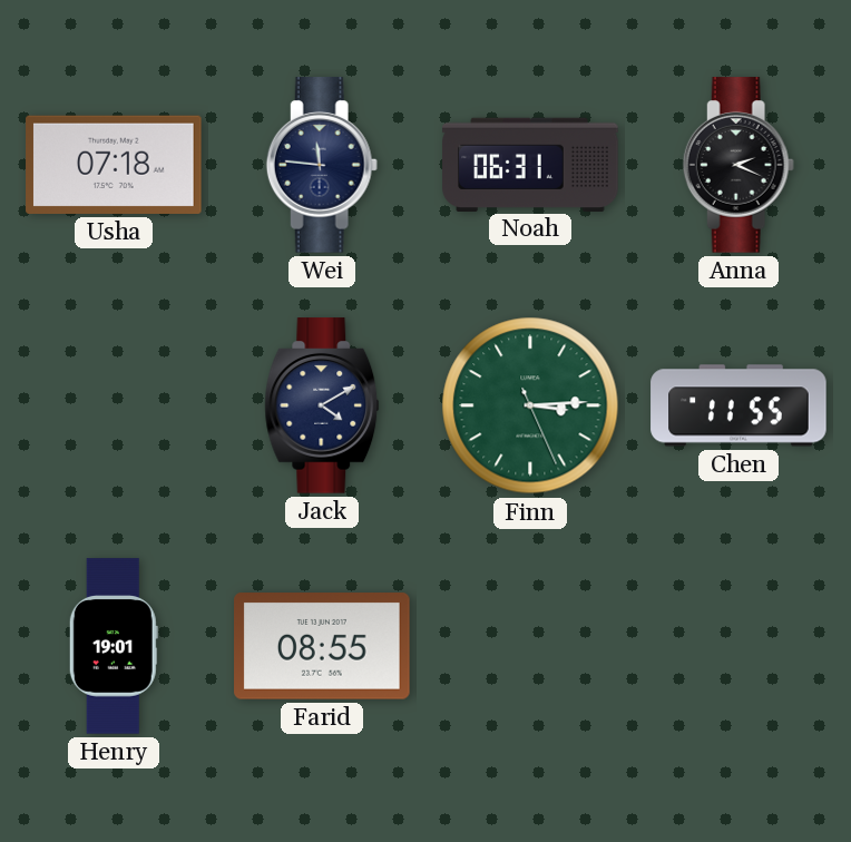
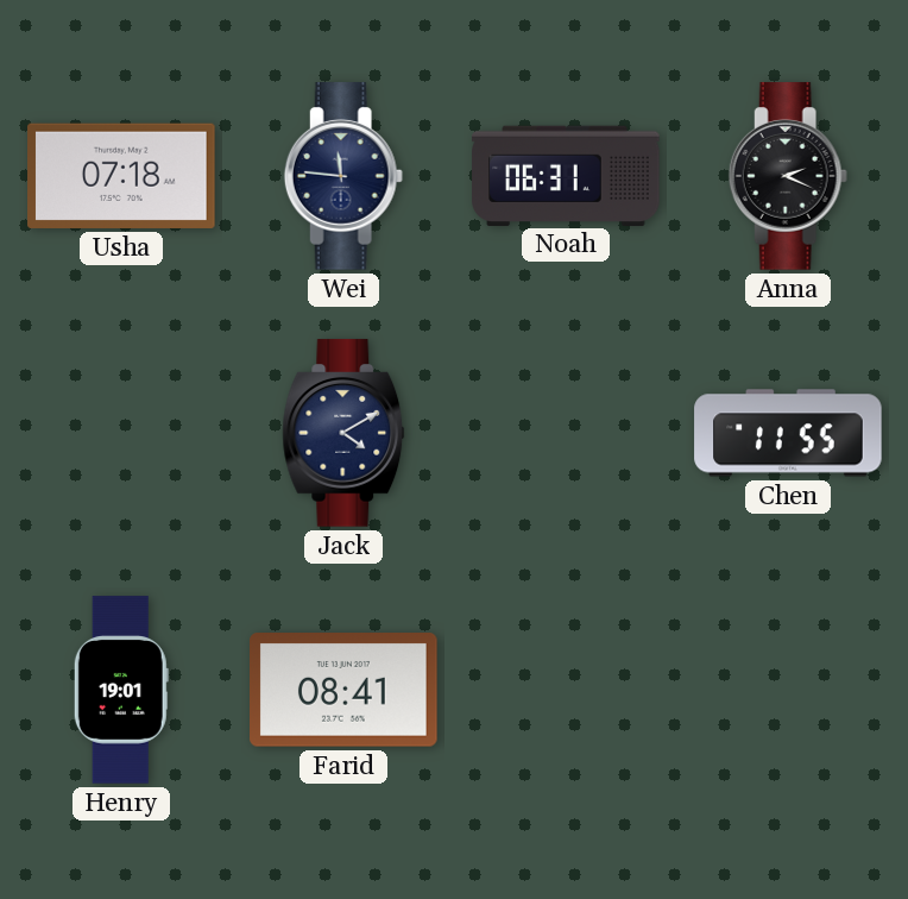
Finn: 3:14 -> none (530, 405)
Farid: 08:55 -> 08:41 (343, 690)
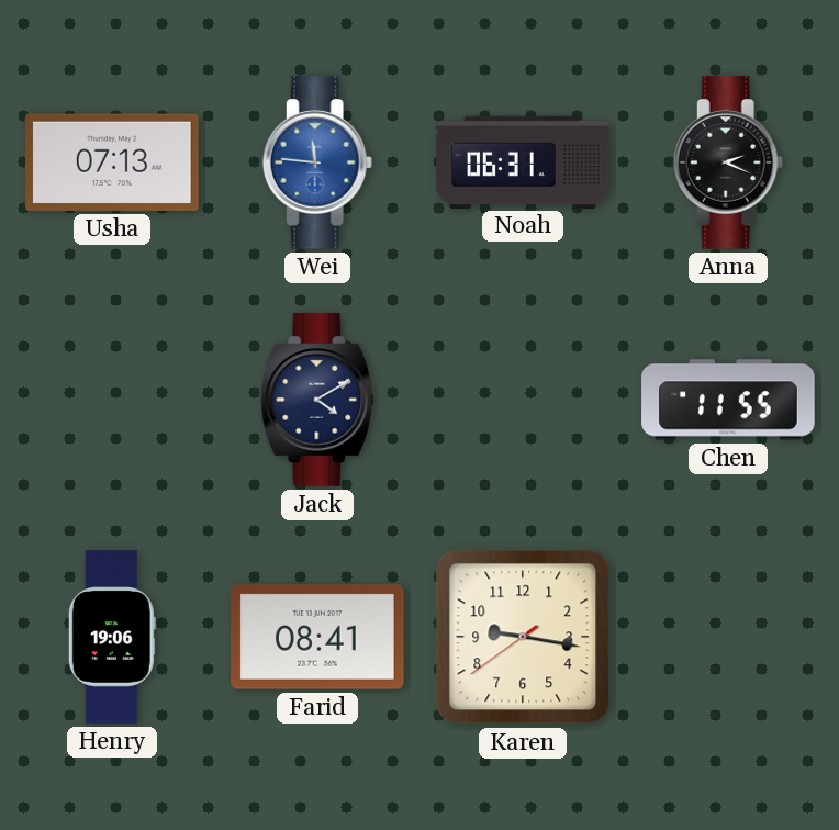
Usha: 07:18 -> 07:13 (112, 162)
Wei dial: navy -> blue (317, 162)
Henry: 19:01 -> 19:06 (112, 637)
Karen: none -> 9:16 (523, 637)
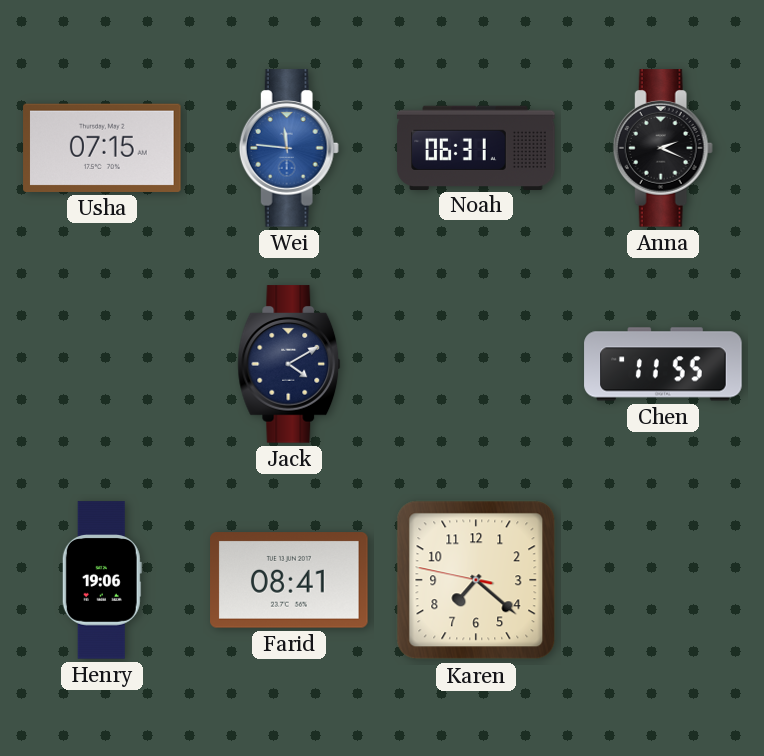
Usha: 07:13 -> 07:15 (102, 148)
Karen: 9:16 -> 7:21 (476, 580)
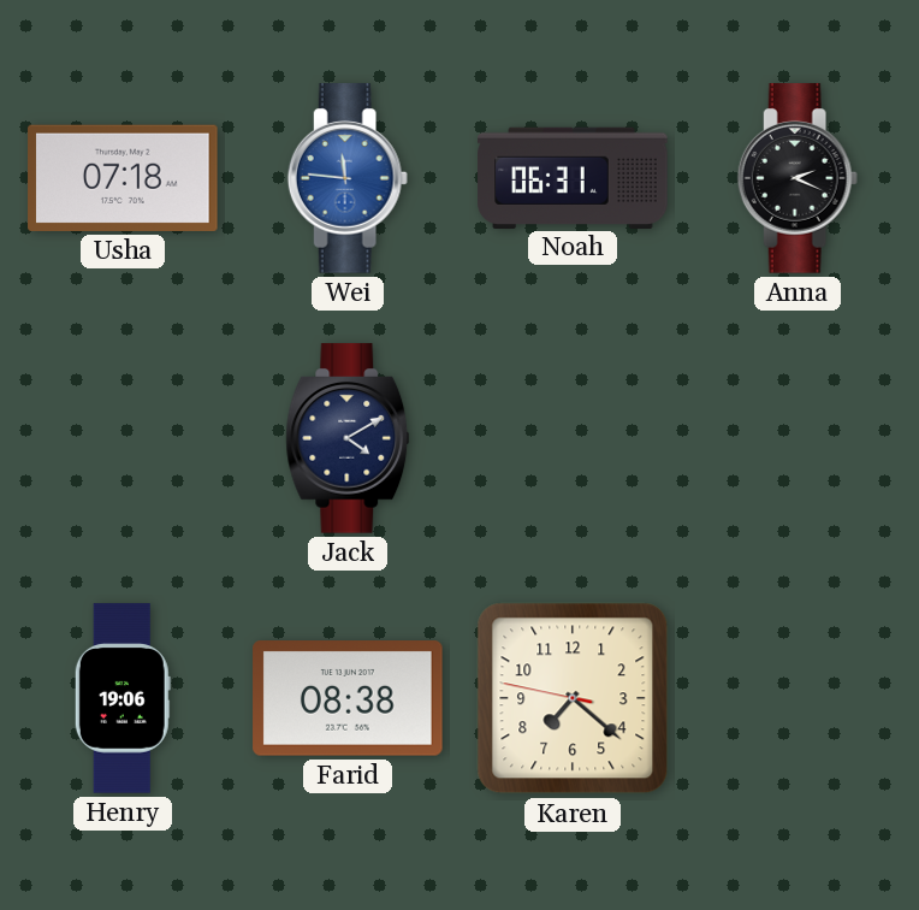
Usha: 07:15 -> 07:18 (123, 178)
Chen: 11:55 -> none (663, 364)
Farid: 08:41 -> 08:38 (348, 698)
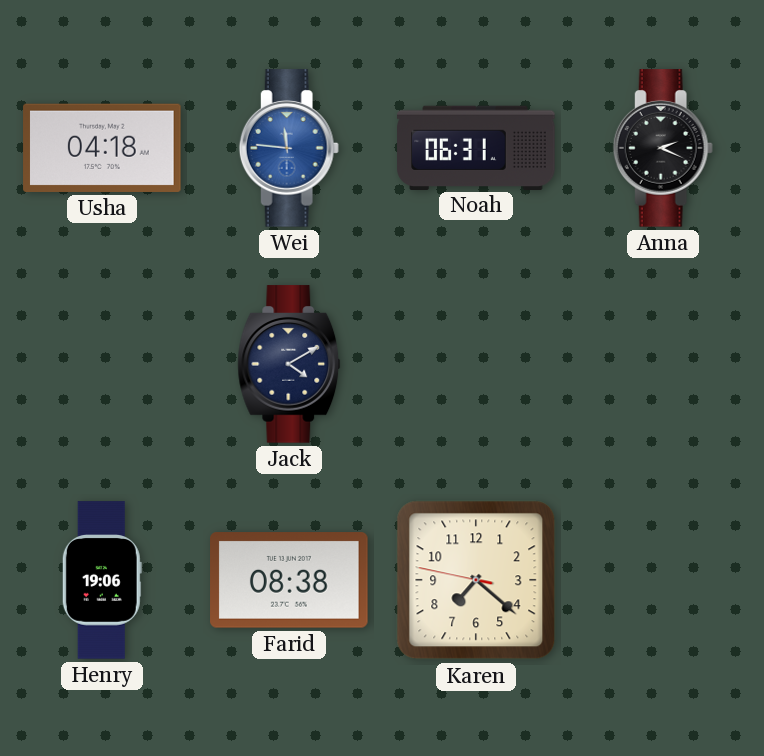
Usha: 07:18 -> 04:18 (102, 148)
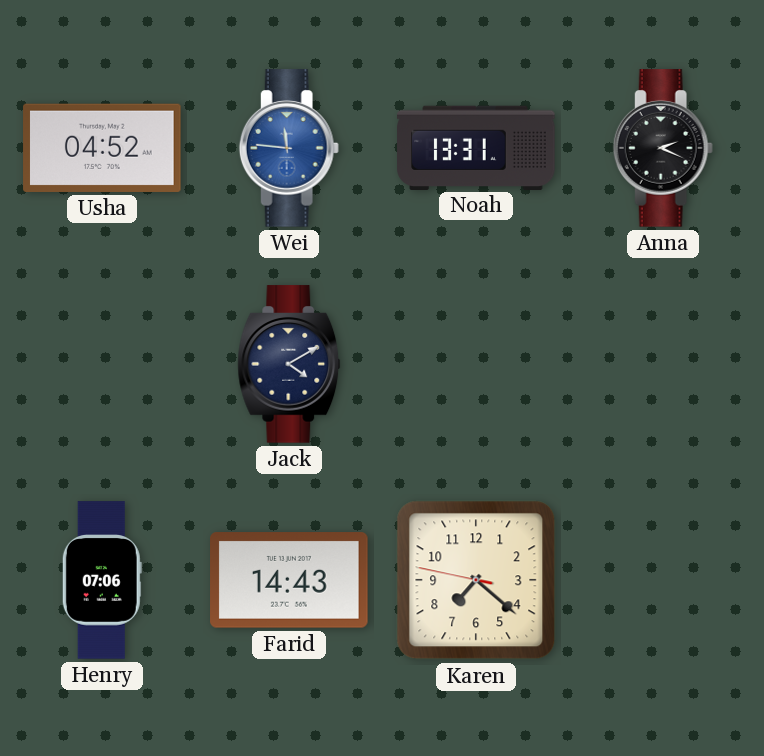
Usha: 04:18 -> 04:52 (102, 148)
Noah: 06:31 -> 13:31 (476, 147)
Henry: 19:06 -> 07:06 (102, 580)
Farid: 08:38 -> 14:43 (289, 580)
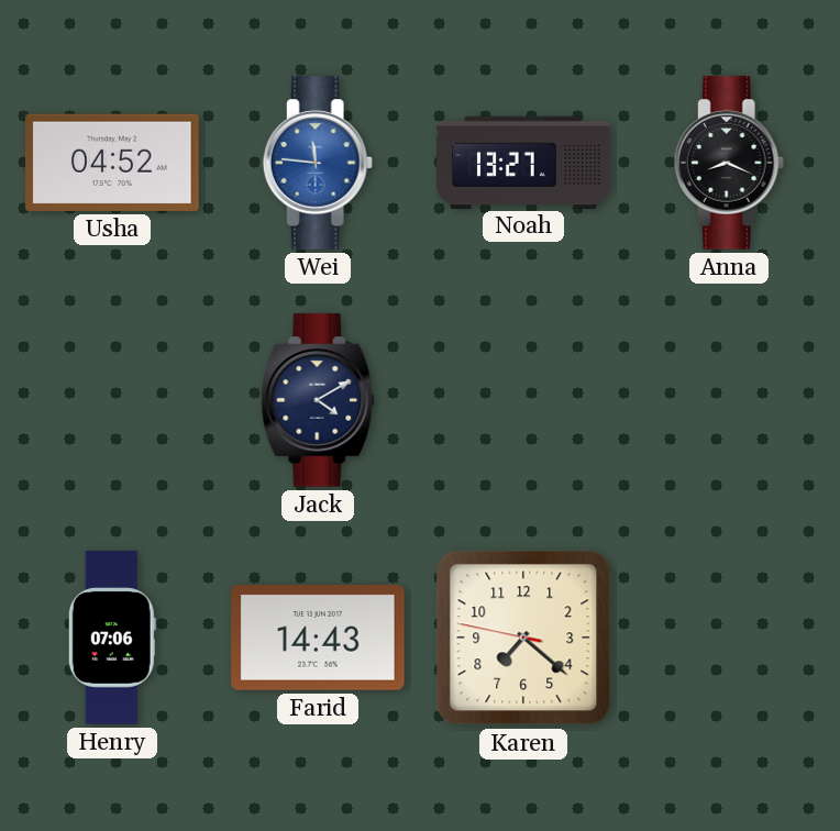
Noah: 13:31 -> 13:27 (523, 162)
Anna: 2:19 -> 8:19 (729, 163)
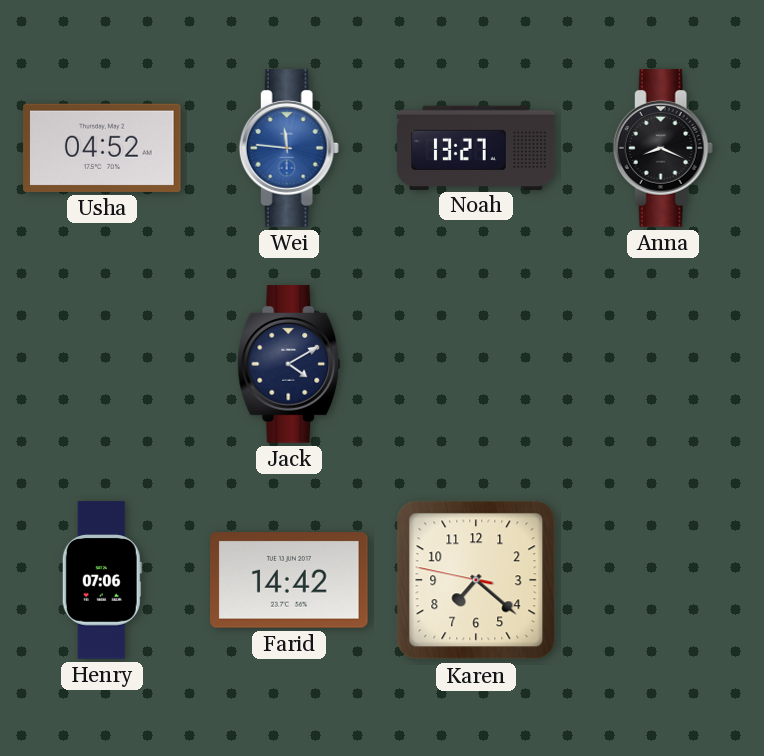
Farid: 14:43 -> 14:42 (289, 580)
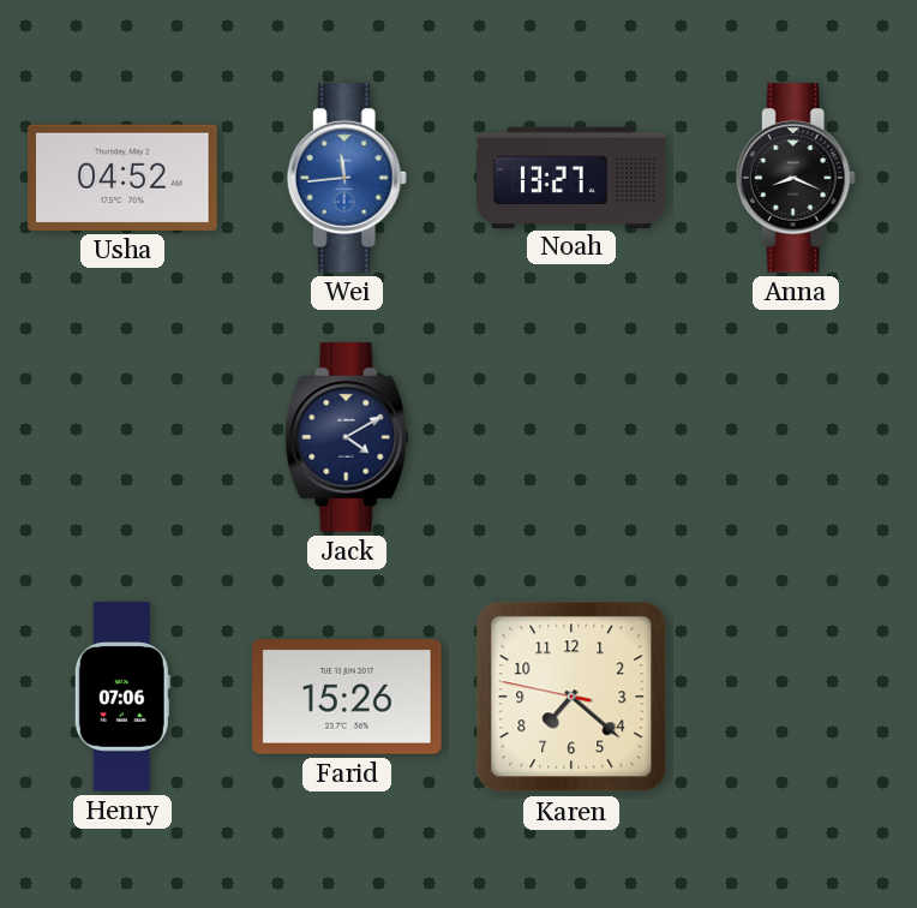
Wei: 11:46 -> 11:44 (347, 178)
Farid: 14:42 -> 15:26 (347, 697)
